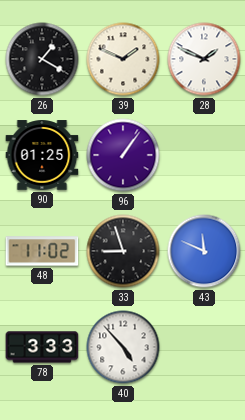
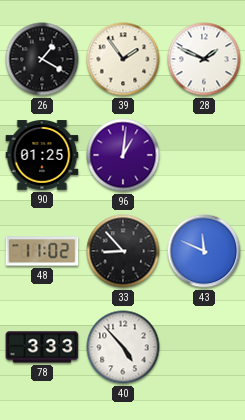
39: 1:49 -> 1:54 (123, 59)
96: 1:06 -> 1:01 (123, 155)
33: 8:57 -> 8:53 (123, 251)
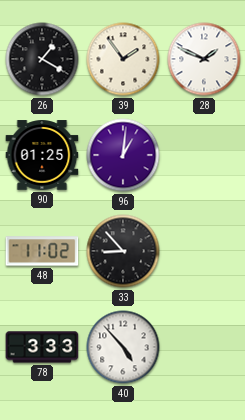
43: 11:49 -> none (204, 251)
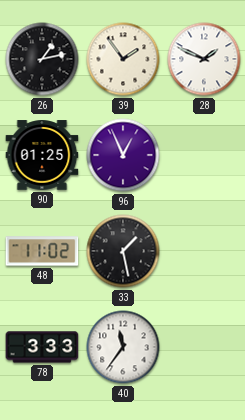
26: 1:20 -> 1:13 (42, 59)
96: 1:01 -> 12:56 (123, 155)
33: 8:53 -> 1:28 (123, 251)
40: 4:53 -> 11:36 (123, 347)
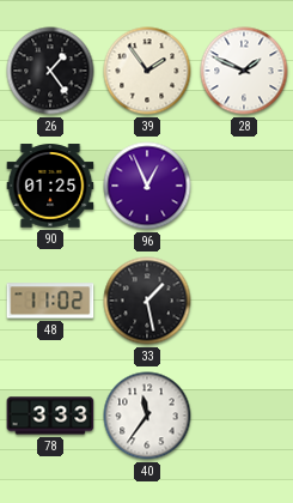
26: 1:13 -> 1:24 (50, 71)
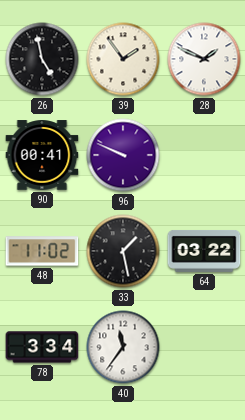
26: 1:24 -> 4:58 (42, 59)
90: 01:25 -> 00:41 (42, 155)
96: 12:56 -> 9:49 (123, 155)
64: none -> 03:22 (204, 251)
78: 3:33 -> 3:34 (42, 347)
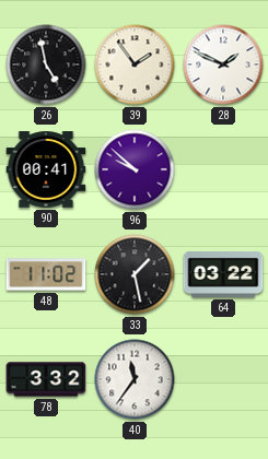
96: 9:49 -> 9:52 (135, 169)
78: 3:34 -> 3:32 (46, 379)
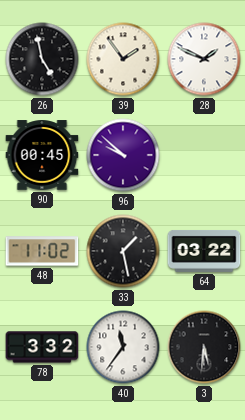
90: 00:41 -> 00:45 (42, 155)
3: none -> 5:31 (204, 347)
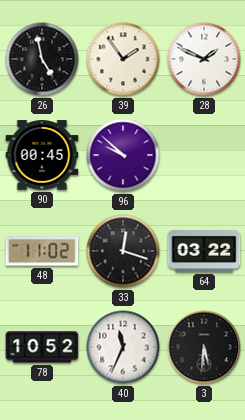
33: 1:28 -> 12:18 (123, 251)
78: 3:32 -> 10:52 (42, 347)
40: 11:36 -> 11:34 (123, 347)
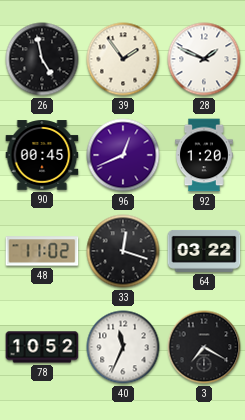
96: 9:52 -> 12:41 (123, 155)
92: none -> 1:20 (204, 155)
3: 5:31 -> 7:20 (204, 347)
